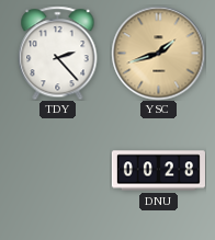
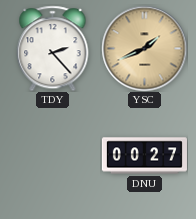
YSC: 1:42 -> 1:41 (144, 48)
DNU: 00:28 -> 00:27 (144, 156)
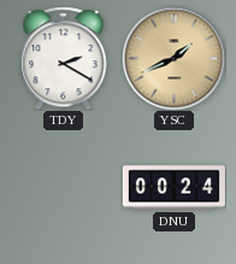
TDY: 2:23 -> 2:20 (64, 58)
DNU: 00:27 -> 00:24 (173, 188)
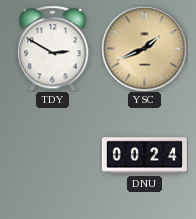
TDY: 2:20 -> 2:50 (53, 48)
